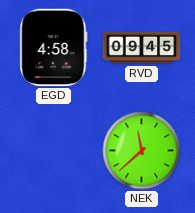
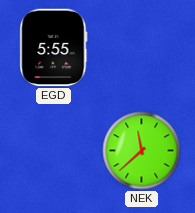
EGD: 4:58 -> 5:55 (54, 48)
RVD: 09:45 -> none (142, 48)
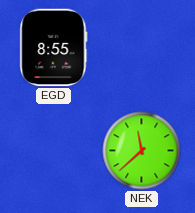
EGD: 5:55 -> 8:55 (54, 48)
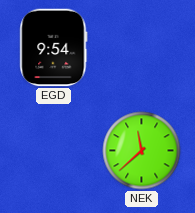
EGD: 8:55 -> 9:54 (54, 48)
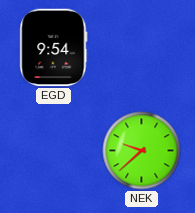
NEK: 11:38 -> 9:38 (142, 151)
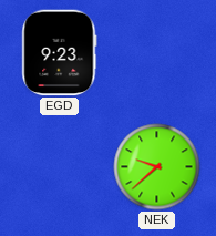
EGD: 9:54 -> 9:23 (60, 53)
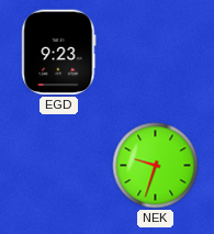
NEK: 9:38 -> 9:33 (156, 166)
